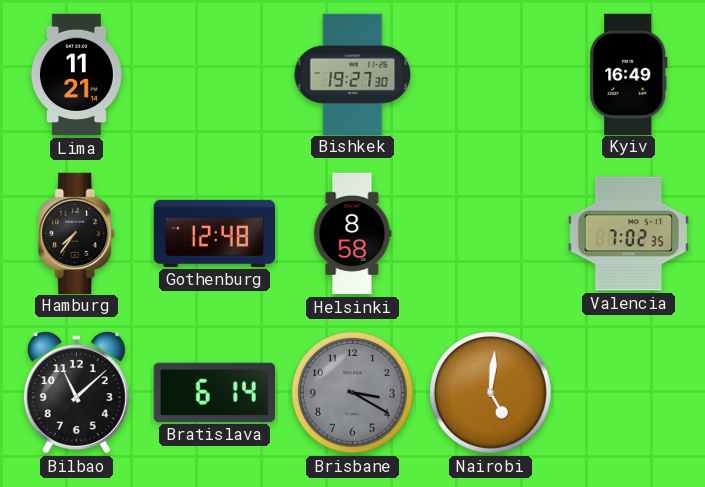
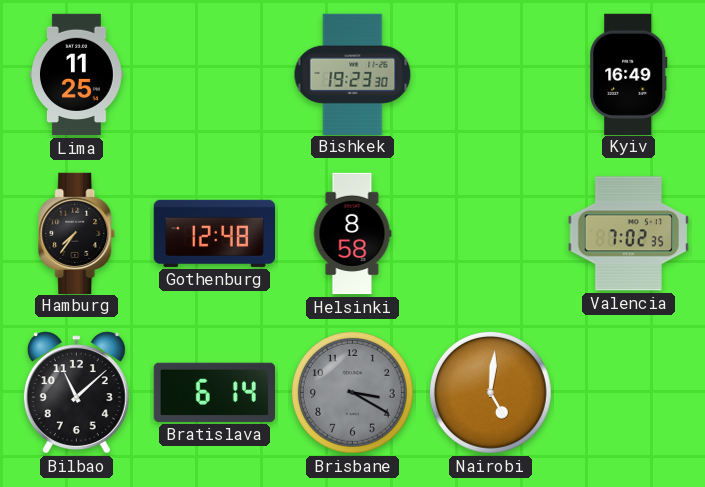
Lima: 11:21 -> 11:25 (77, 75)
Bishkek: 19:27 -> 19:23 (353, 74)
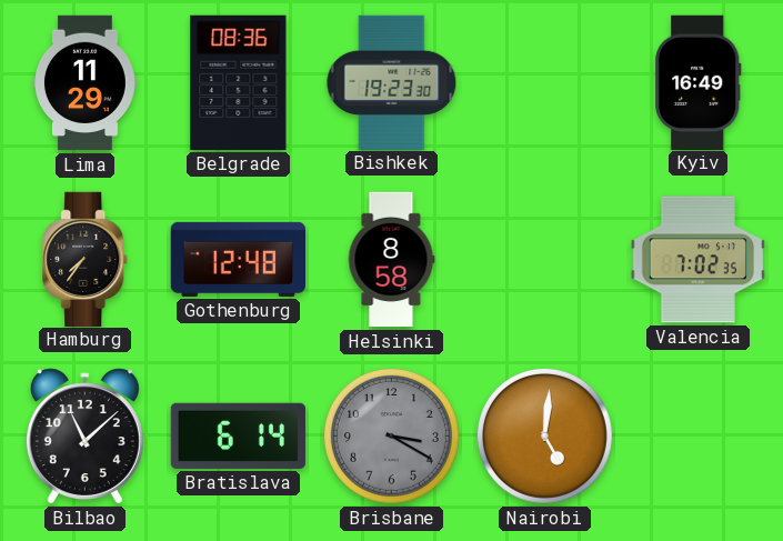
Lima: 11:25 -> 11:29 (86, 83)
Belgrade: none -> 08:36 (239, 82)
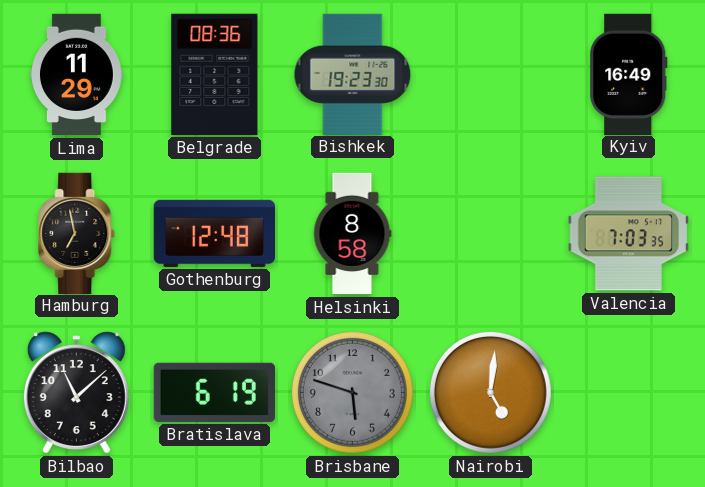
Hamburg: 7:36 -> 6:58 (77, 233)
Valencia: 7:02 -> 7:03 (628, 234)
Bratislava: 6:14 -> 6:19 (214, 392)
Brisbane: 3:20 -> 5:48 (352, 392)
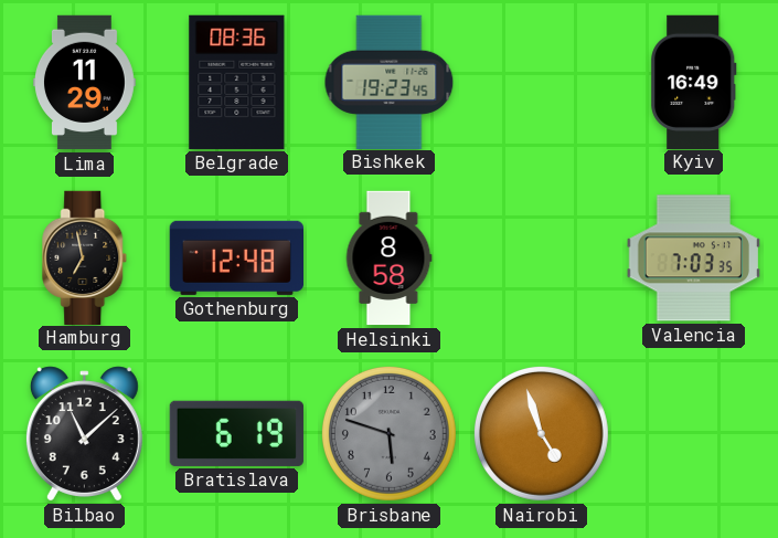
Bishkek: 19:23:30 -> 19:23:45 (390, 82)
Nairobi: 5:01 -> 4:57 (541, 433)
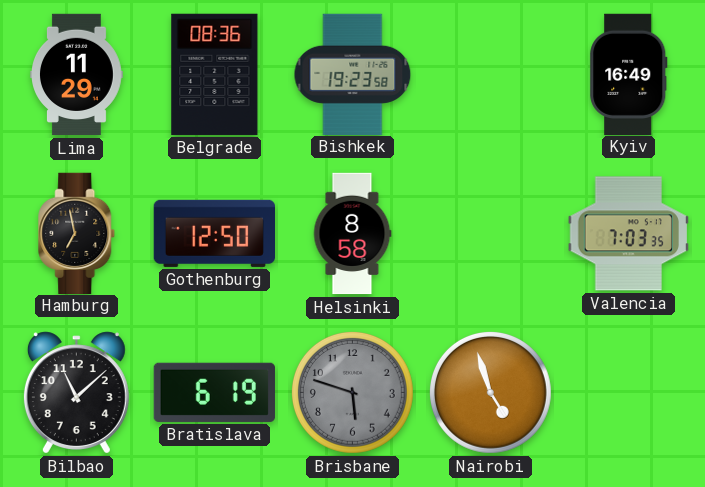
Bishkek: 19:23:45 -> 19:23:58 (353, 74)
Gothenburg: 12:48 -> 12:50 (214, 233)
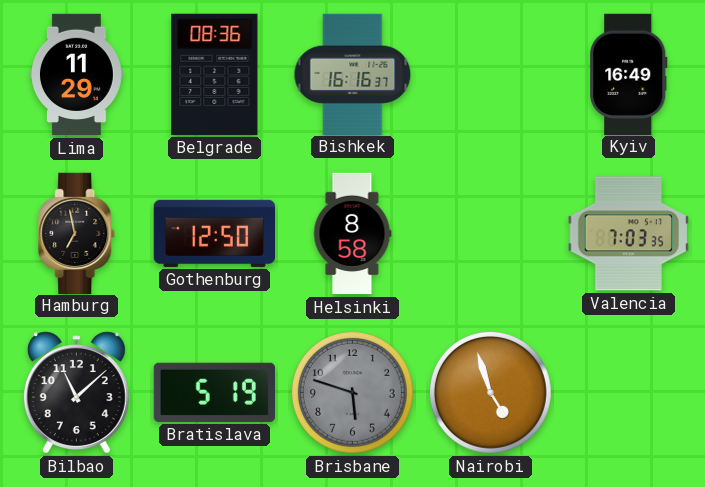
Bishkek: 19:23 -> 16:16 (353, 74)
Bratislava: 6:19 -> 5:19 (214, 392)
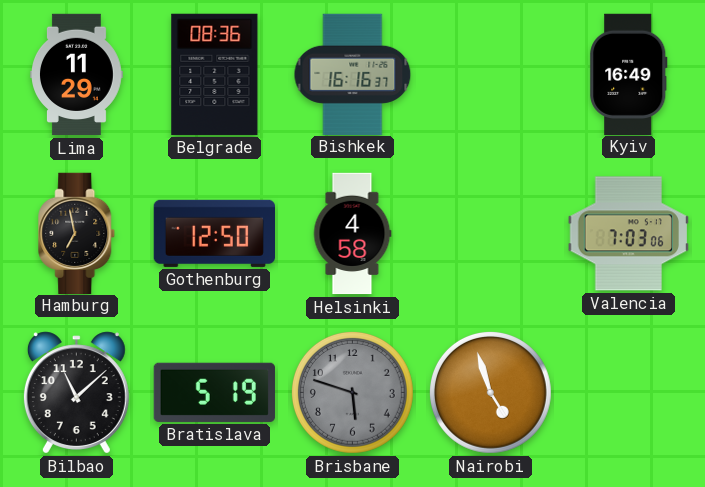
Helsinki: 8:58 -> 4:58 (352, 234)
Valencia: 7:03:35 -> 7:03:06 (628, 234)
